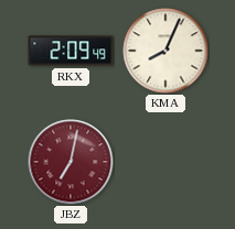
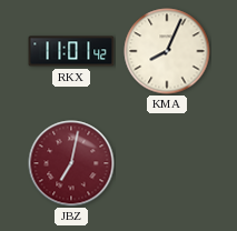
RKX: 2:09 -> 11:01 (71, 51)
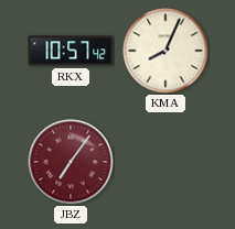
RKX: 11:01 -> 10:57 (71, 51)
JBZ: 7:02 -> 7:06 (71, 162)
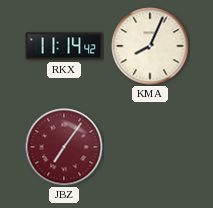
RKX: 10:57 -> 11:14 (64, 46)
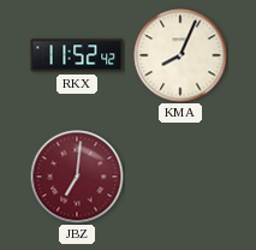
RKX: 11:14 -> 11:52 (77, 55)
JBZ: 7:06 -> 7:01 (77, 177)
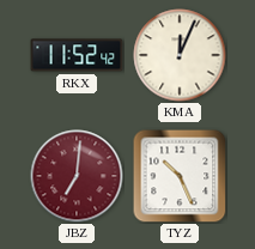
KMA: 8:04 -> 12:04 (180, 55)
TYZ: none -> 10:26 (180, 176)
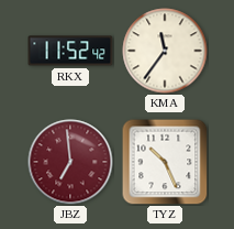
KMA: 12:04 -> 11:36 (165, 51)
JBZ: 7:01 -> 6:59 (70, 162)
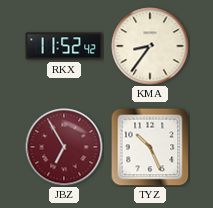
KMA: 11:36 -> 8:36 (150, 46)
JBZ: 6:59 -> 6:55 (64, 147)
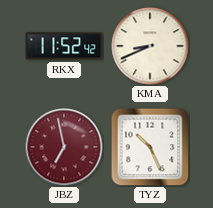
KMA: 8:36 -> 8:41 (150, 46)
JBZ: 6:55 -> 6:58 (64, 147)
